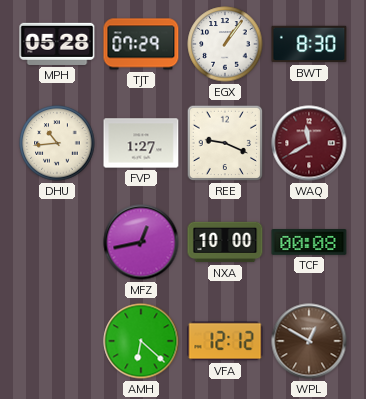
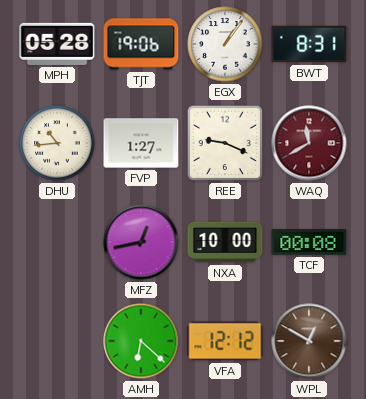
TJT: 07:29 -> 19:06 (141, 44)
BWT: 8:30 -> 8:31 (309, 44)
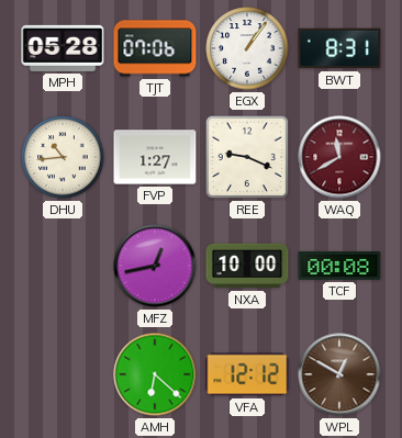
TJT: 19:06 -> 07:06 (155, 48)
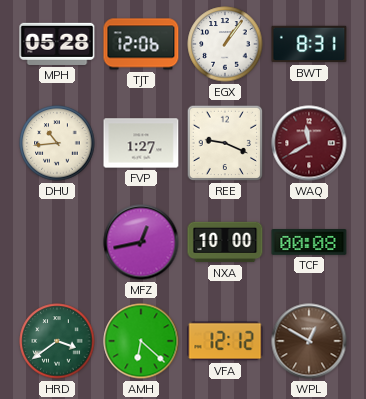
TJT: 07:06 -> 12:06 (141, 44)
HRD: none -> 3:39 (57, 341)
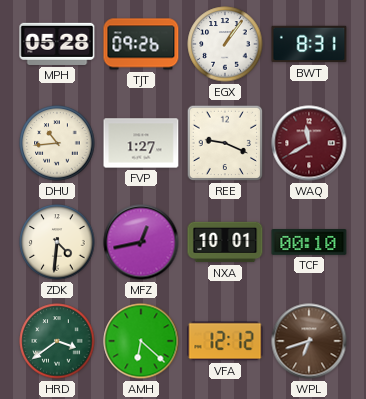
TJT: 12:06 -> 09:26 (141, 44)
ZDK: none -> 4:31 (57, 242)
NXA: 10:00 -> 10:01 (225, 242)
TCF: 00:08 -> 00:10 (309, 243)
WPL: 12:50 -> 6:42 (309, 341)
